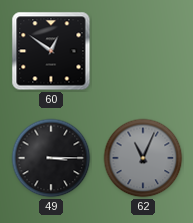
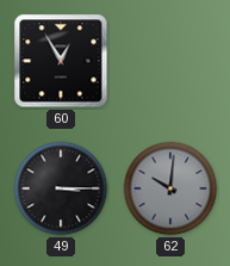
60: 12:51 -> 12:55 (61, 61)
62: 11:04 -> 10:01 (170, 188)
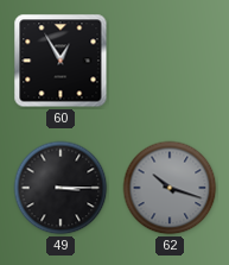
62: 10:01 -> 10:18 (170, 188)
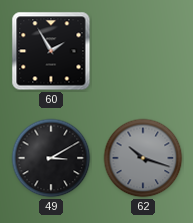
60: 12:55 -> 1:55 (51, 51)
49: 3:15 -> 3:10 (51, 158)
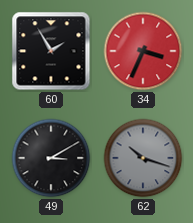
34: none -> 3:34 (143, 51)
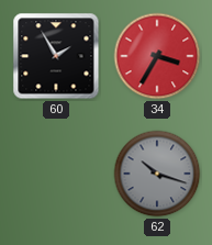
34: 3:34 -> 3:35 (157, 56)
49: 3:10 -> none (51, 158)
